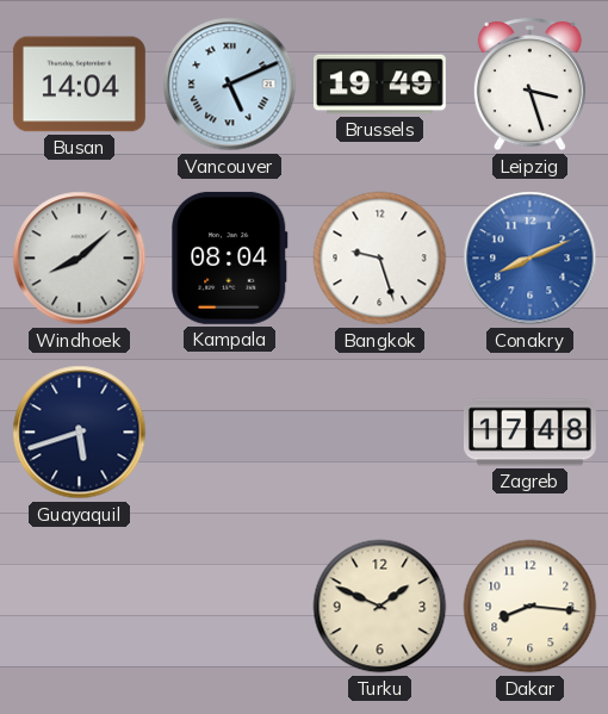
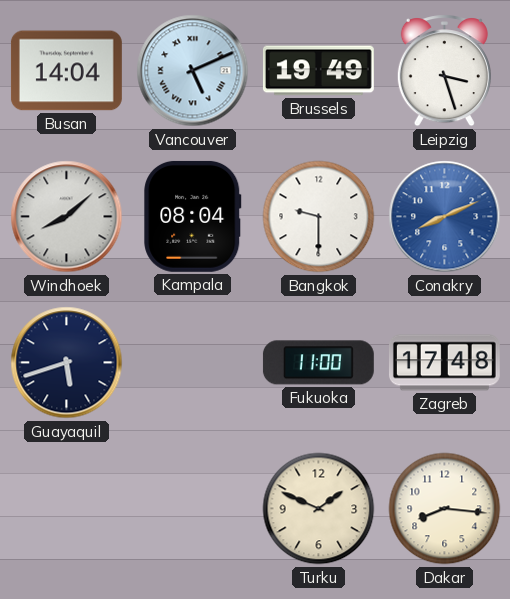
Bangkok: 9:27 -> 9:30 (319, 217)
Fukuoka: none -> 11:00 (318, 363)
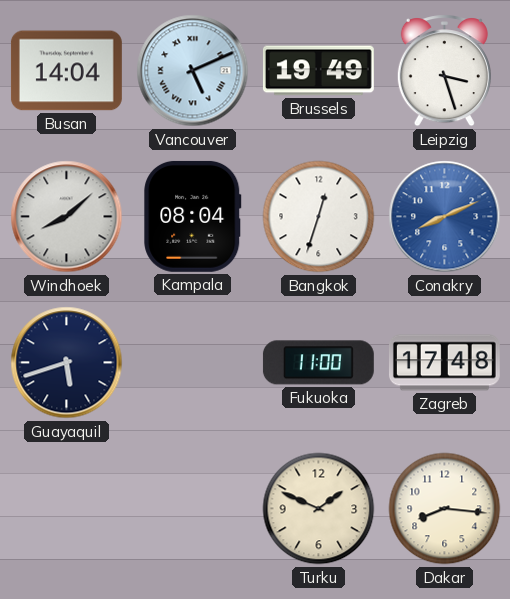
Bangkok: 9:30 -> 12:33 (319, 217)
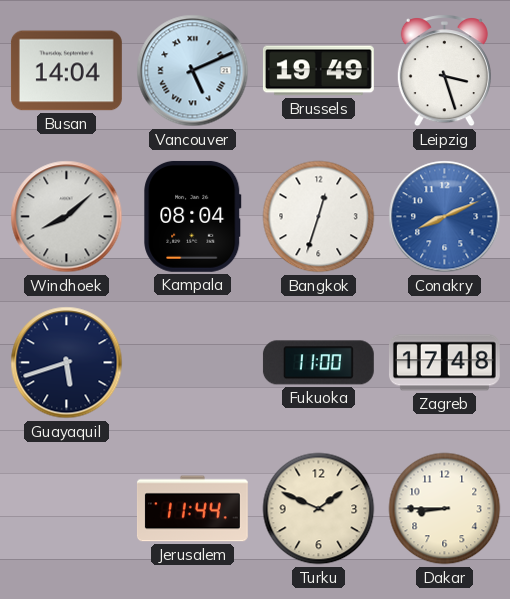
Jerusalem: none -> 11:44 (192, 509)
Dakar: 8:16 -> 8:45 (445, 509)
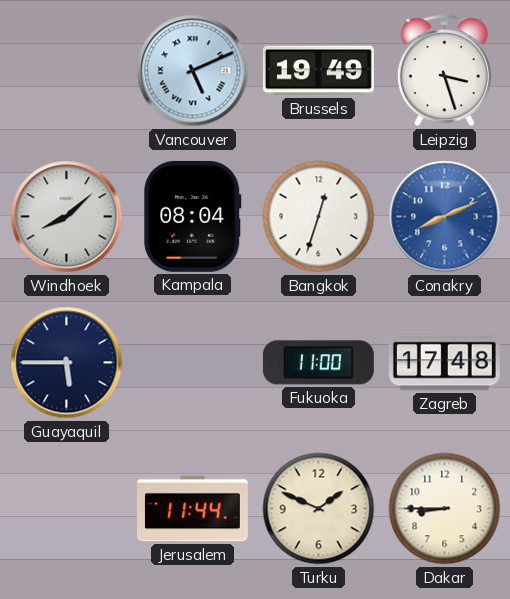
Busan: 14:04 -> none (66, 71)
Guayaquil: 5:42 -> 5:45 (67, 363)
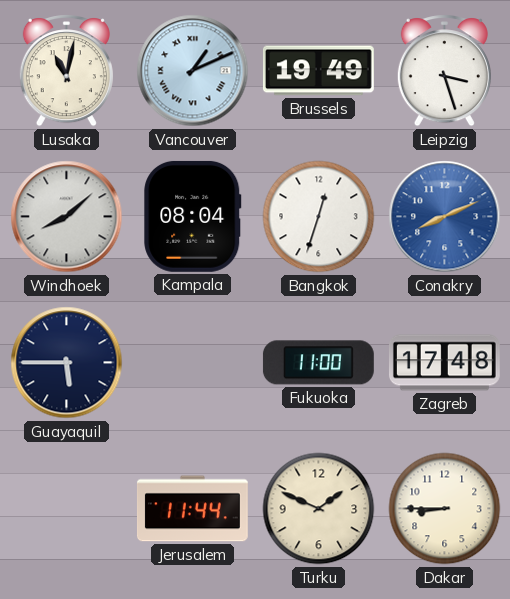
Lusaka: none -> 11:02 (66, 71)
Vancouver: 5:11 -> 1:11 (193, 71)
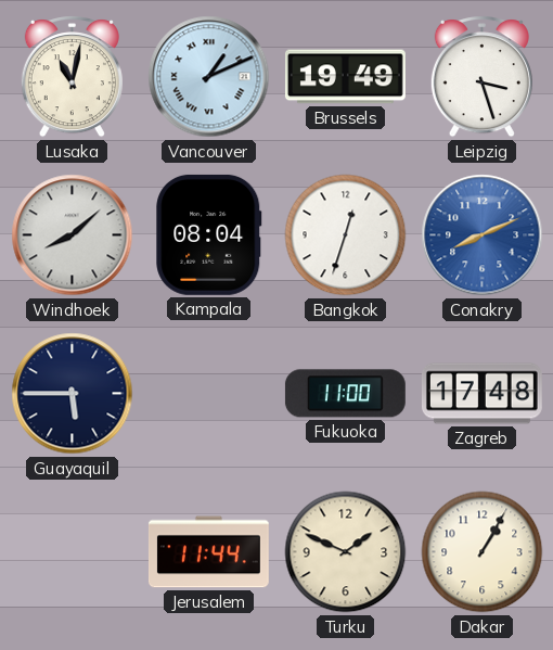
Dakar: 8:45 -> 1:05 (483, 552)
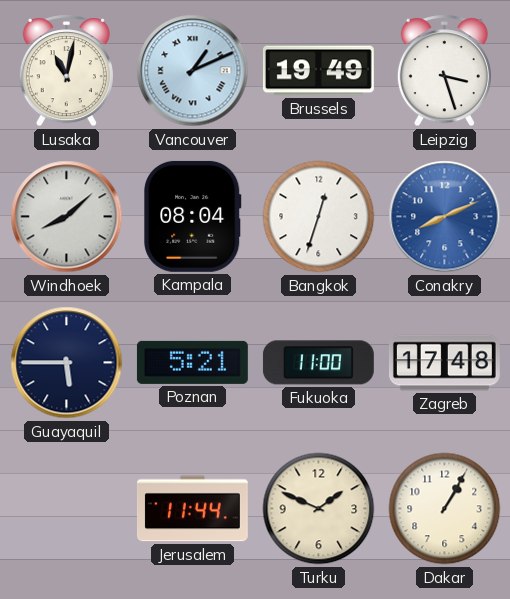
Poznan: none -> 5:21 (192, 362)
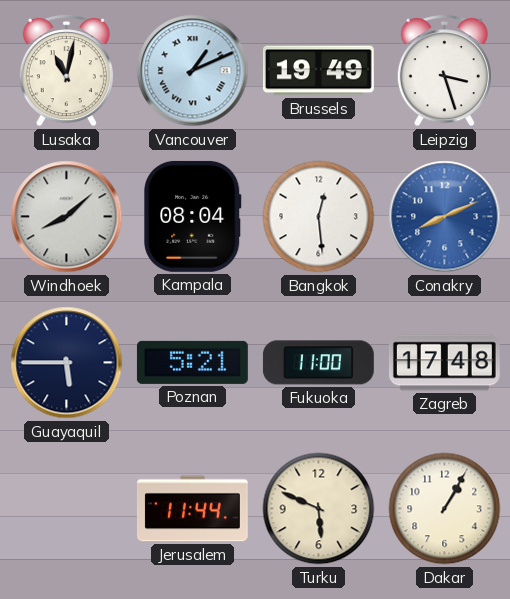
Bangkok: 12:33 -> 12:29 (319, 217)
Turku: 1:49 -> 5:49 (319, 509)
